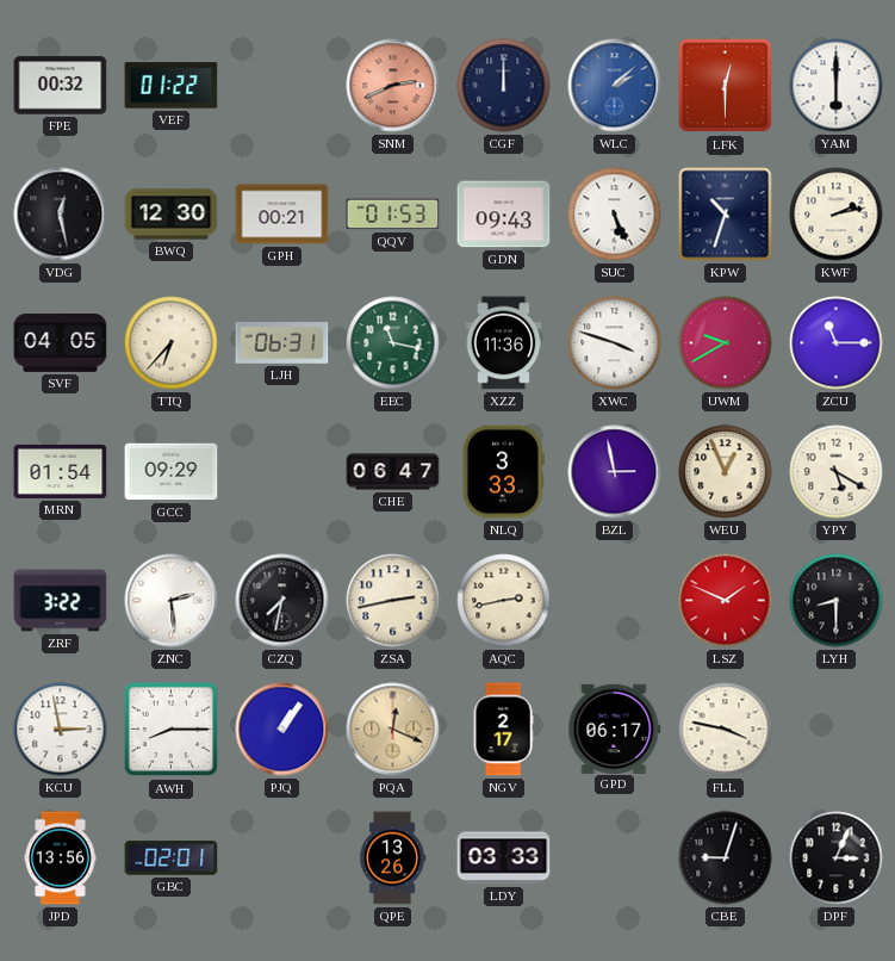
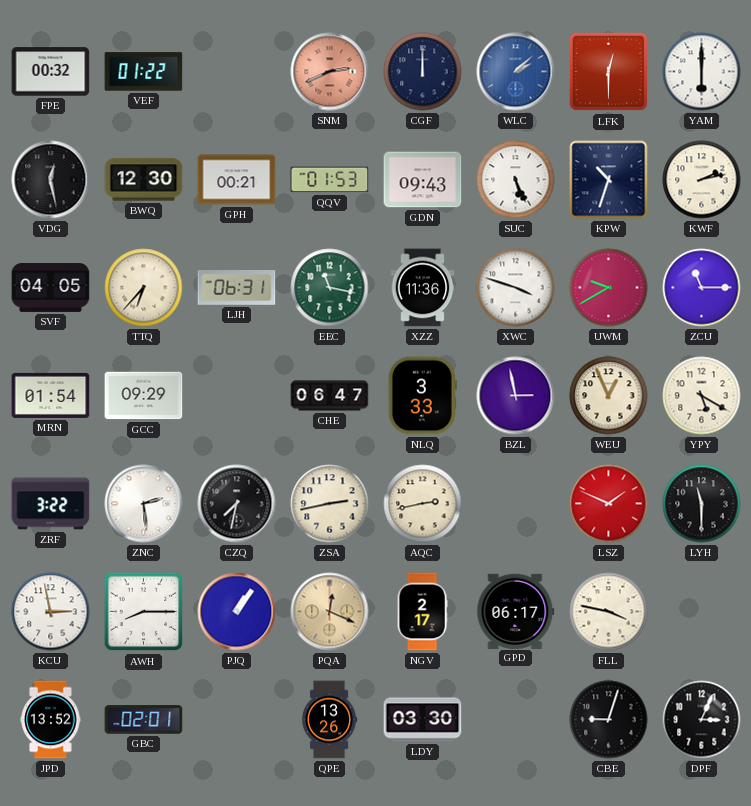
LYH: 8:30 -> 11:30 (702, 504)
JPD: 13:56 -> 13:52 (51, 720)
LDY: 03:33 -> 03:30 (423, 720)
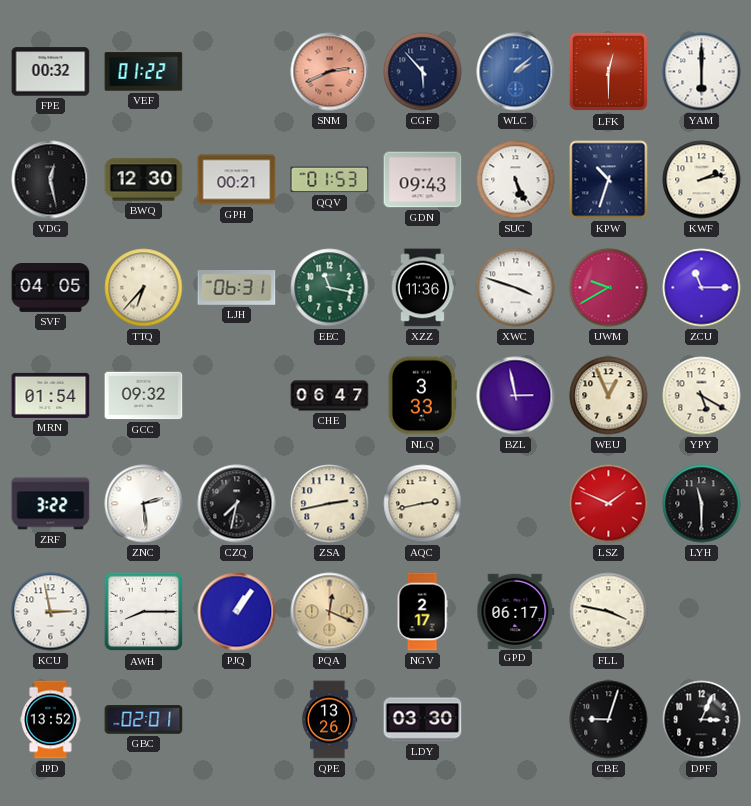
CGF: 12:00 -> 5:53 (423, 72)
GCC: 09:29 -> 09:32 (144, 396)
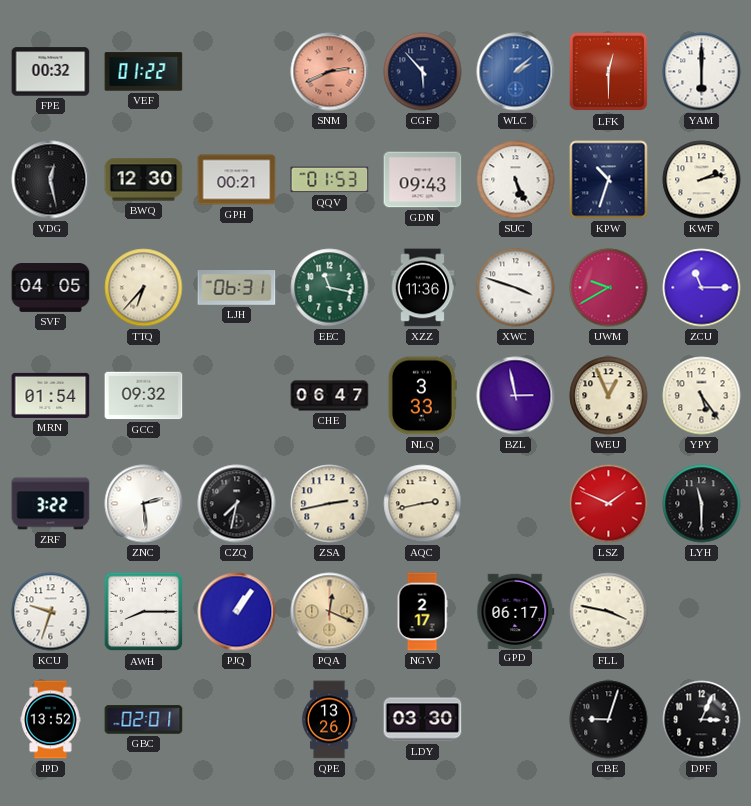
YPY: 5:20 -> 5:24 (702, 396)
KCU: 2:58 -> 9:33 (51, 612)
